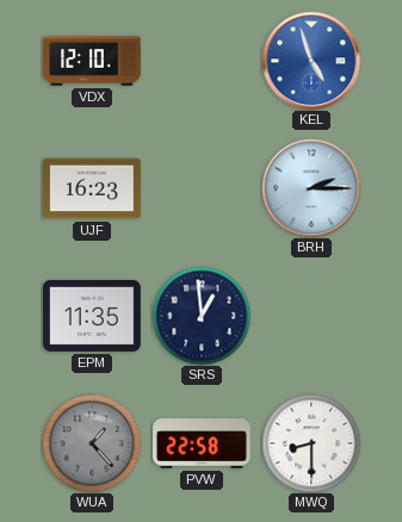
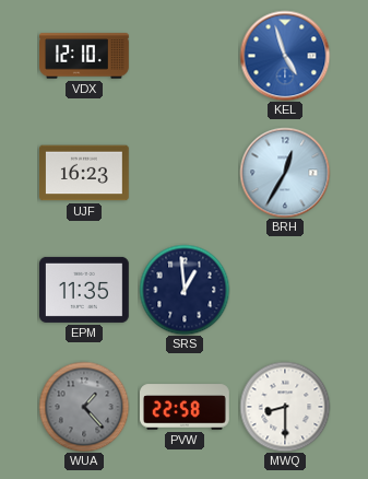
BRH: 2:15 -> 12:35 (285, 173)
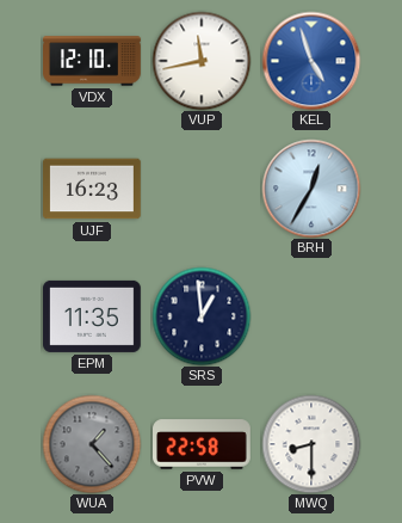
VUP: none -> 11:43 (202, 61)
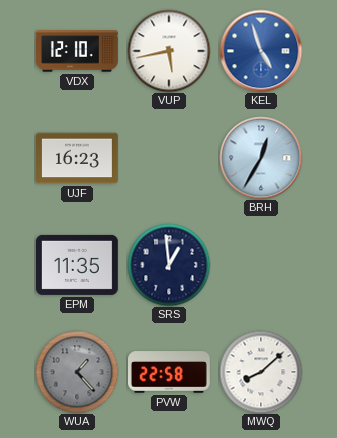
VUP: 11:43 -> 5:43 (169, 51)
MWQ: 8:30 -> 8:08 (261, 372)
